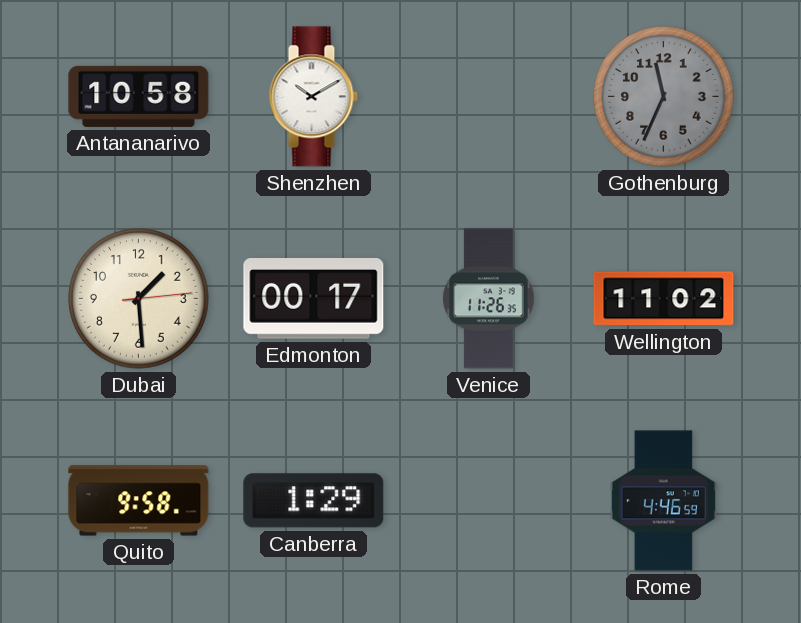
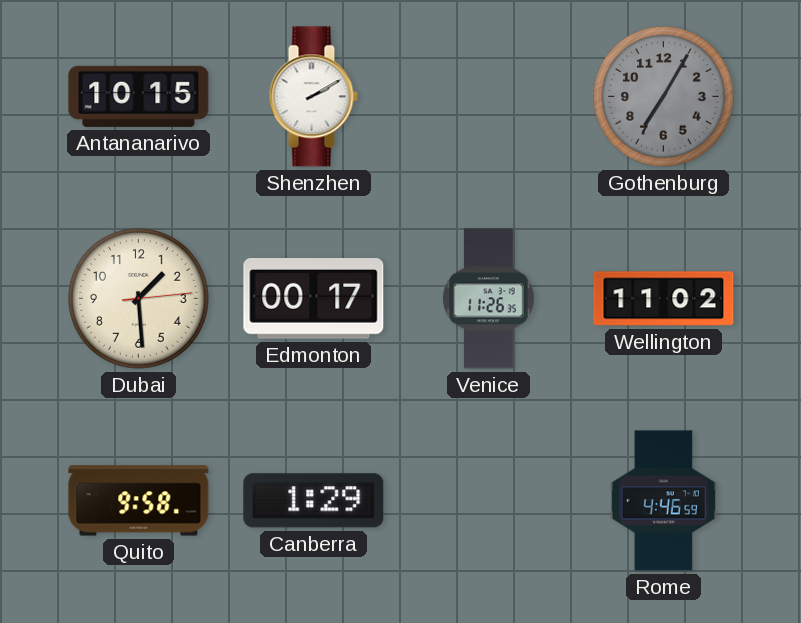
Antananarivo: 10:58 -> 10:15 (139, 96)
Shenzhen: 10:10 -> 2:10 (313, 97)
Gothenburg: 11:34 -> 7:05 (664, 97)
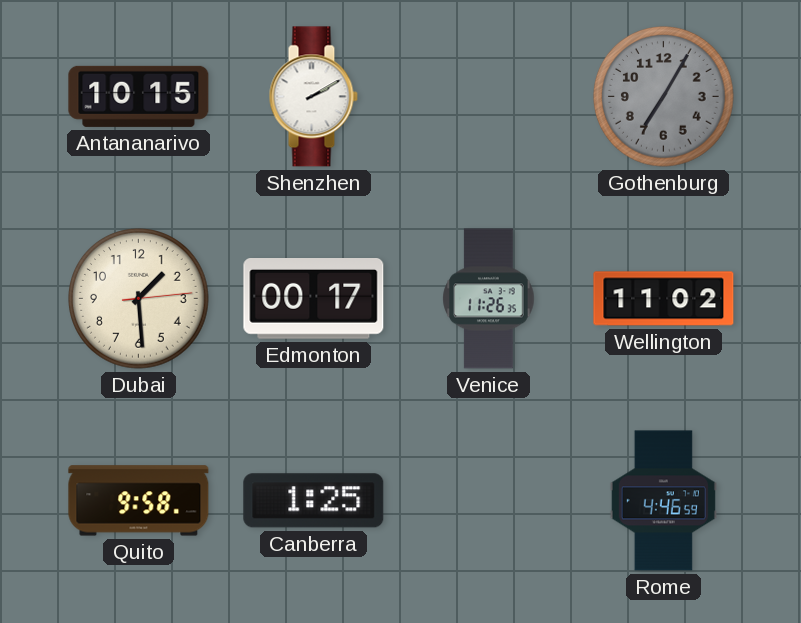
Canberra: 1:29 -> 1:25 (314, 501)
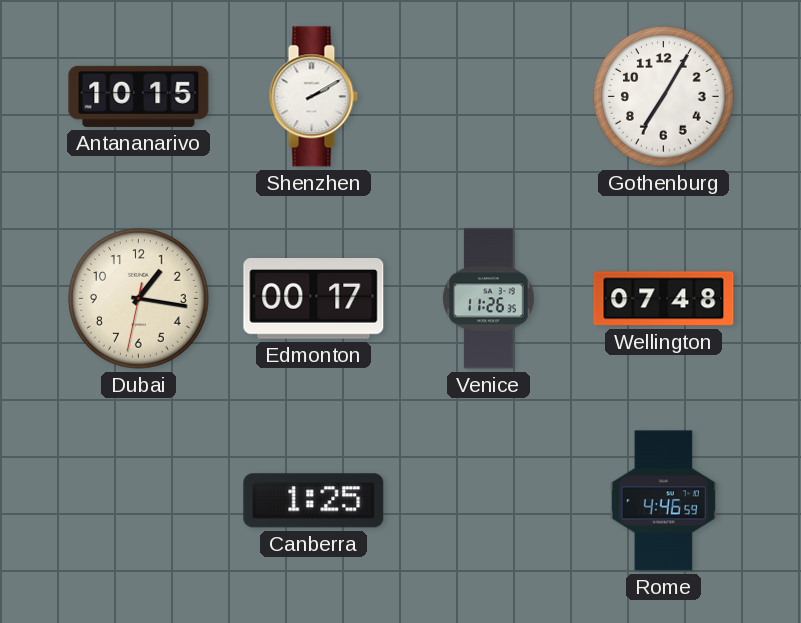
Gothenburg dial: grey -> white (664, 97)
Dubai: 1:29 -> 1:16 (139, 299)
Wellington: 11:02 -> 07:48 (664, 299)
Quito: 9:58 -> none (139, 501)
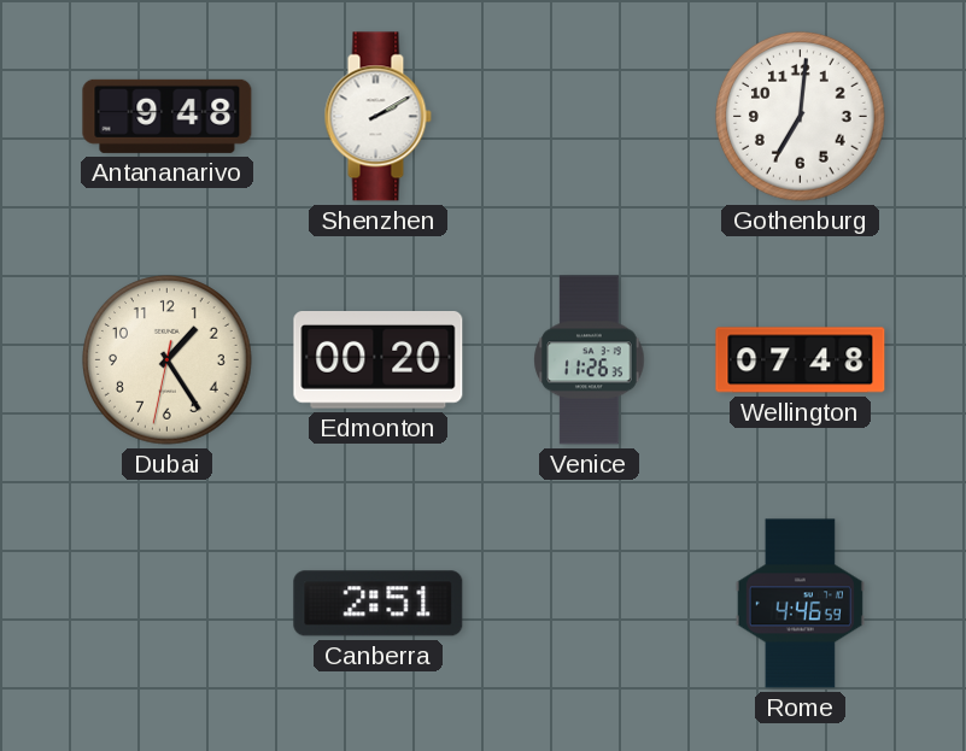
Antananarivo: 10:15 -> 9:48 (168, 116)
Gothenburg: 7:05 -> 7:01 (801, 117)
Dubai: 1:16 -> 1:24 (168, 360)
Edmonton: 00:17 -> 00:20 (379, 360)
Canberra: 1:25 -> 2:51 (379, 604)
